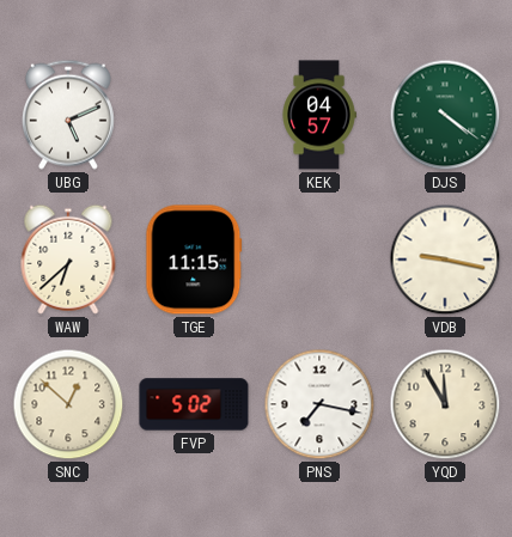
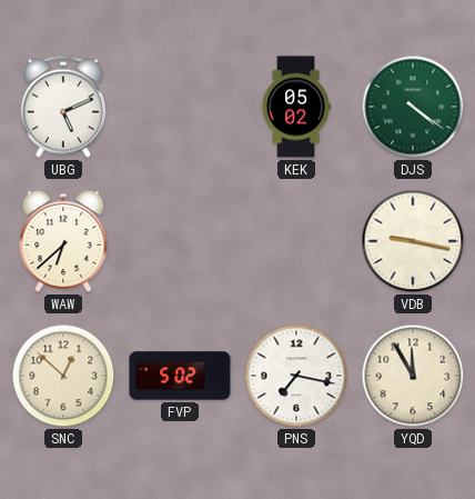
KEK: 04:57 -> 05:02 (296, 107)
TGE: 11:15 -> none (194, 260)
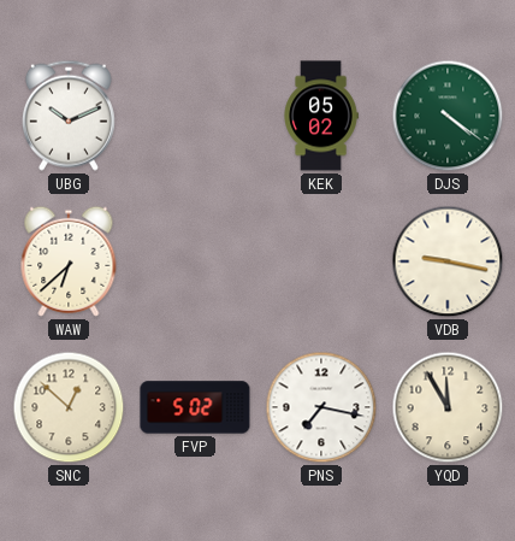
UBG: 5:11 -> 10:11 (69, 116)
